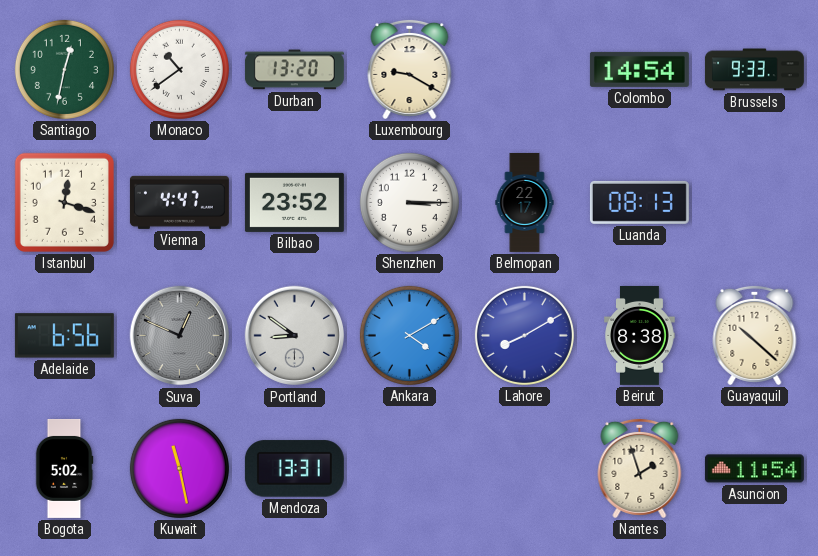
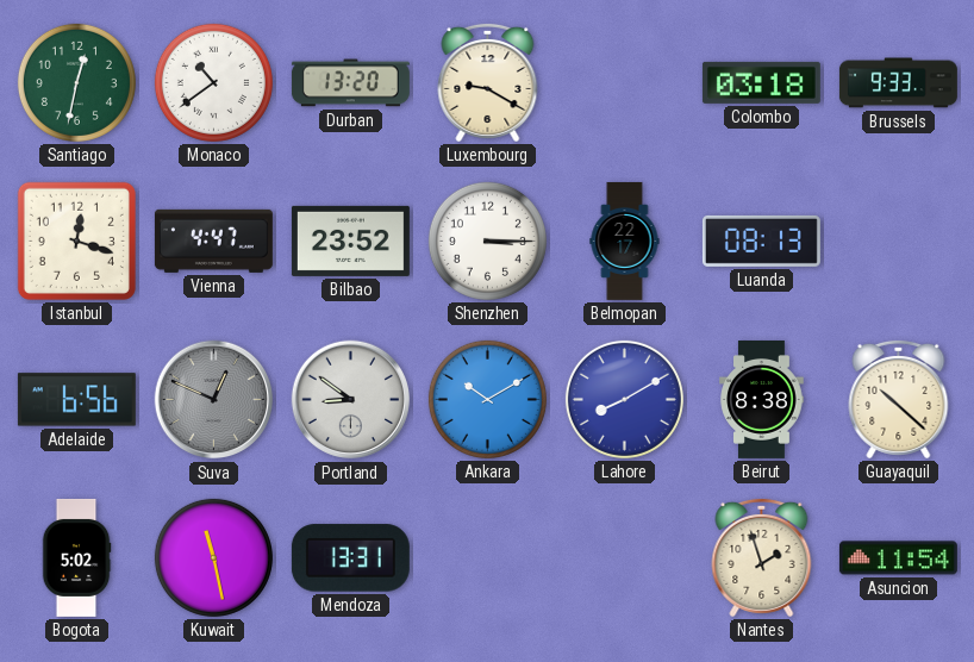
Colombo: 14:54 -> 03:18 (761, 82)
Ankara: 4:10 -> 10:10 (487, 399)
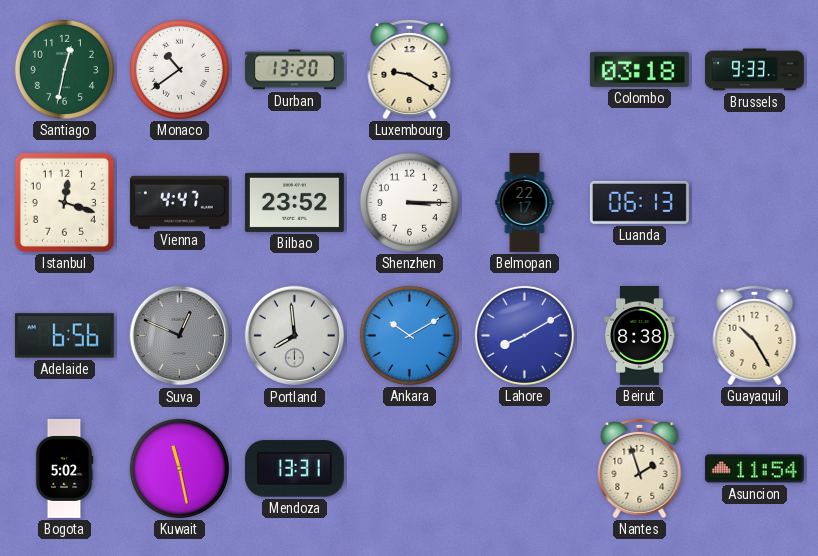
Luanda: 08:13 -> 06:13 (639, 202)
Portland: 8:51 -> 7:59 (295, 336)
Guayaquil: 10:22 -> 10:25 (755, 335)
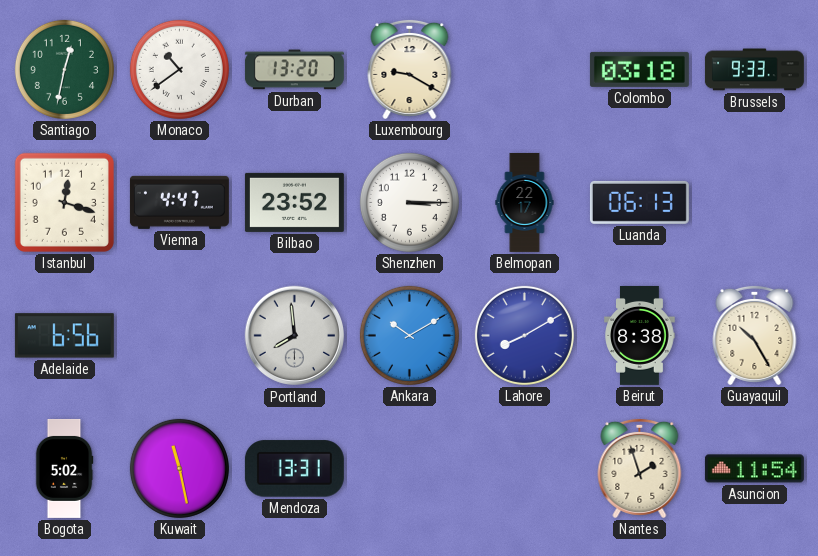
Suva: 12:49 -> none (180, 336)
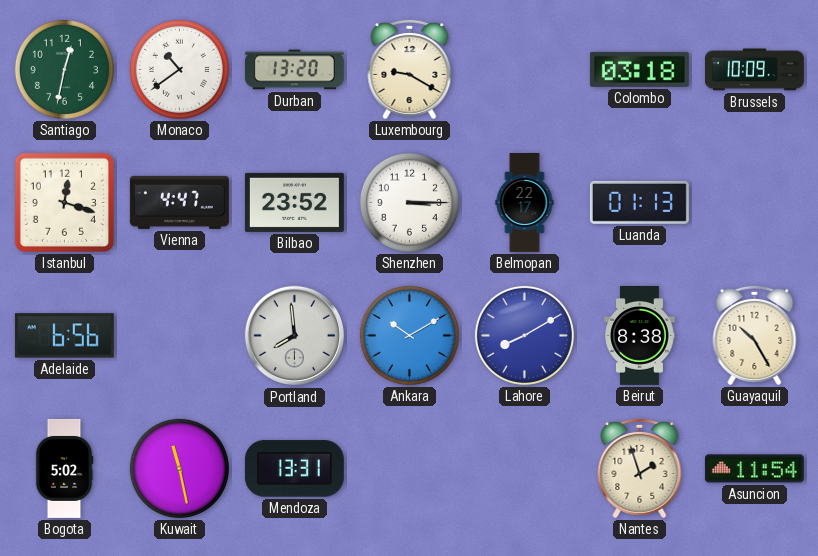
Brussels: 9:33 -> 10:09 (754, 70)
Luanda: 06:13 -> 01:13 (639, 202)
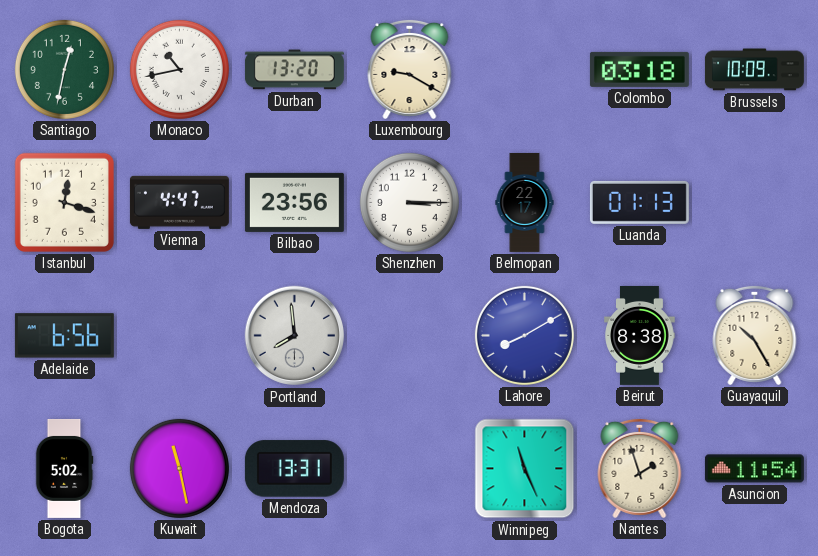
Monaco: 10:39 -> 10:43 (179, 69)
Bilbao: 23:52 -> 23:56 (294, 202)
Ankara: 10:10 -> none (409, 335)
Winnipeg: none -> 11:26 (525, 469)
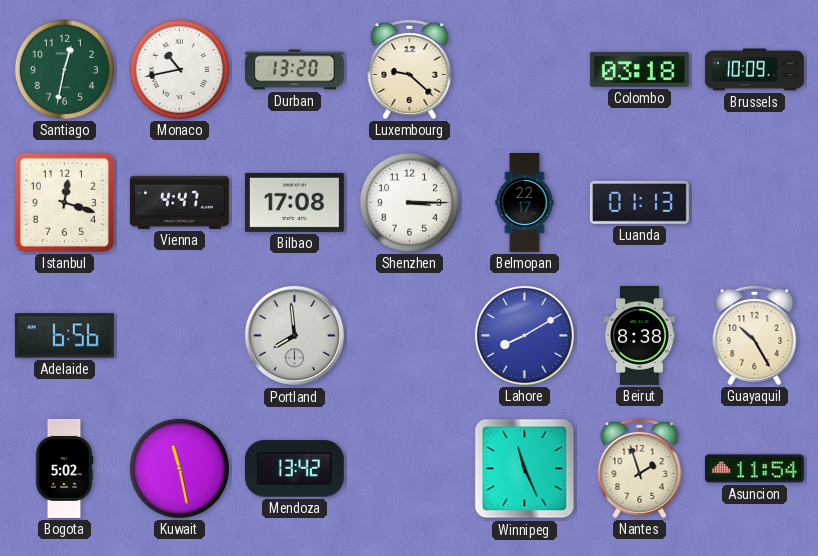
Luxembourg: 9:20 -> 9:22 (410, 69)
Bilbao: 23:56 -> 17:08 (294, 202)
Mendoza: 13:31 -> 13:42 (294, 469)
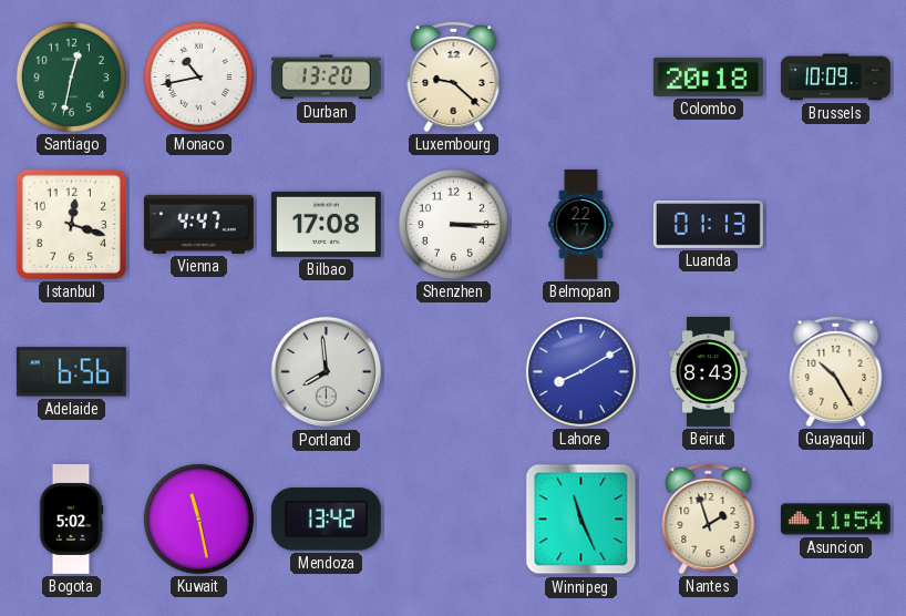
Colombo: 03:18 -> 20:18 (708, 76)
Beirut: 8:38 -> 8:43 (709, 371)
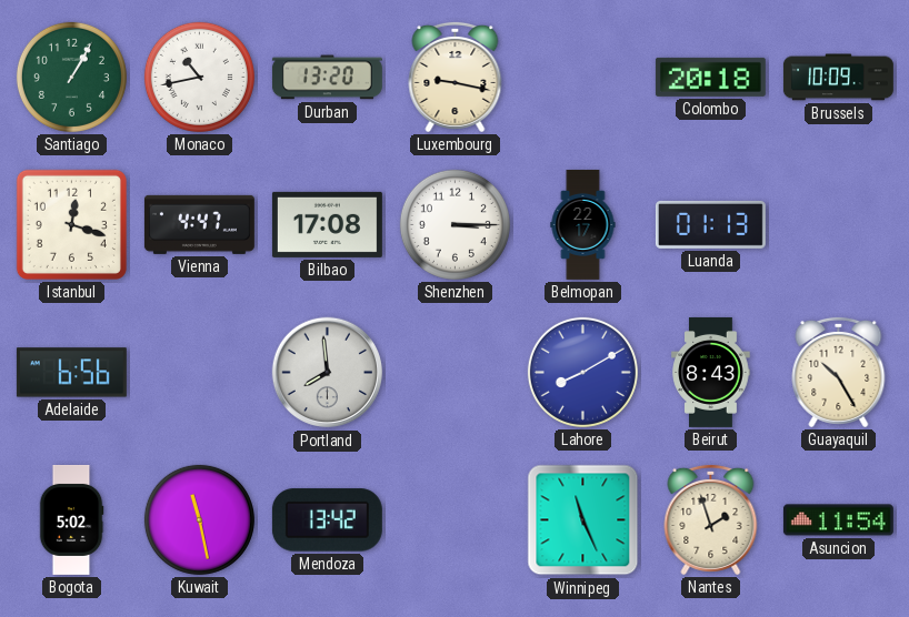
Santiago: 12:32 -> 1:05 (71, 77)
Luxembourg: 9:22 -> 9:17 (456, 77)
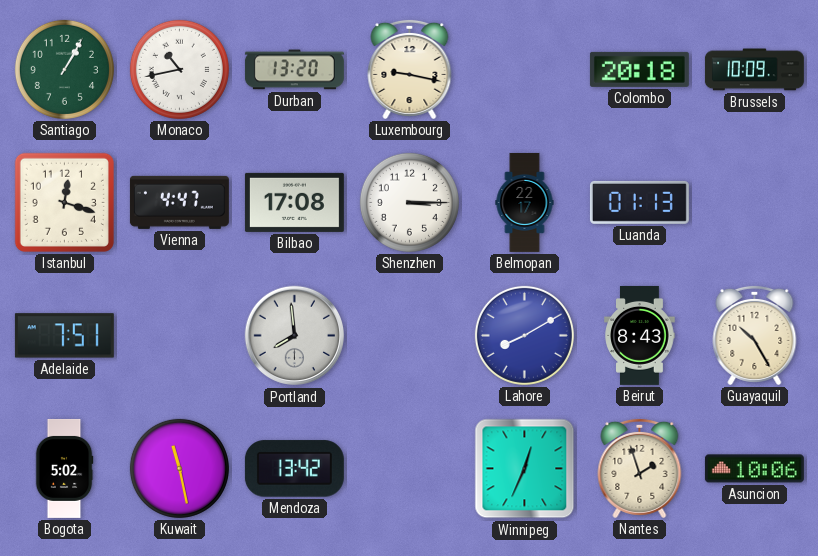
Adelaide: 6:56 -> 7:51 (64, 336)
Winnipeg: 11:26 -> 12:34 (525, 469)
Asuncion: 11:54 -> 10:06 (754, 469)
